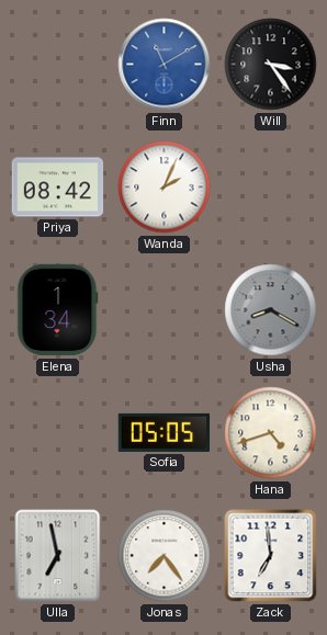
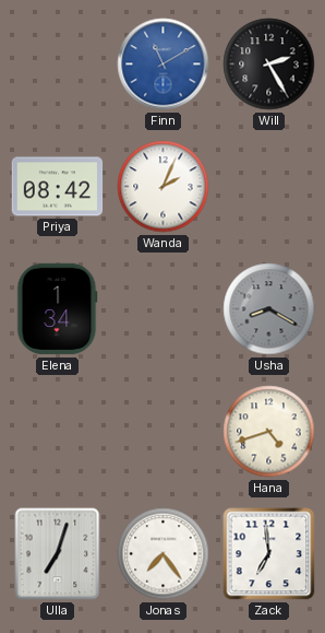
Will: 3:24 -> 2:25 (269, 65)
Sofia: 05:05 -> none (165, 432)
Ulla: 6:58 -> 7:03 (58, 554)
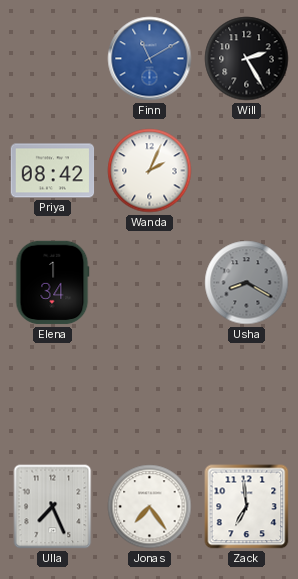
Hana: 4:42 -> none (269, 432)
Ulla: 7:03 -> 7:26 (53, 507)
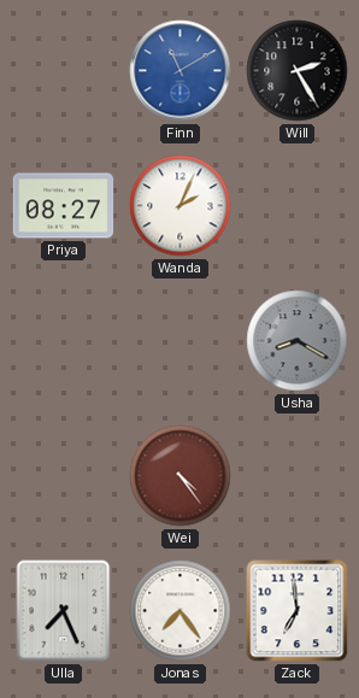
Priya: 08:42 -> 08:27 (64, 206)
Elena: 1:34 -> none (53, 283)
Wei: none -> 4:24 (181, 476)
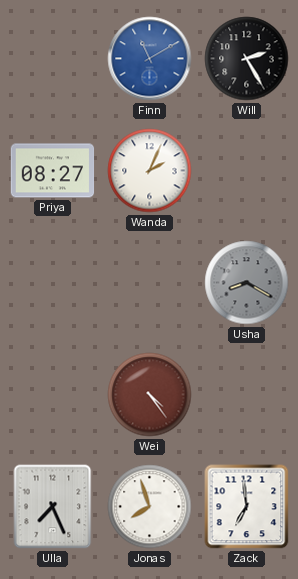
Jonas: 7:24 -> 7:57 (150, 507)
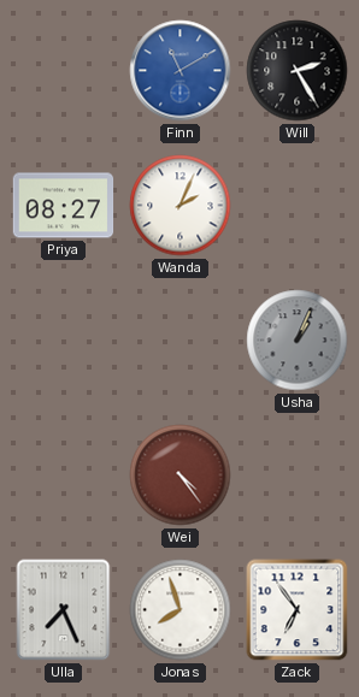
Usha: 8:20 -> 1:04 (298, 341)
Zack: 6:59 -> 6:54 (298, 610)
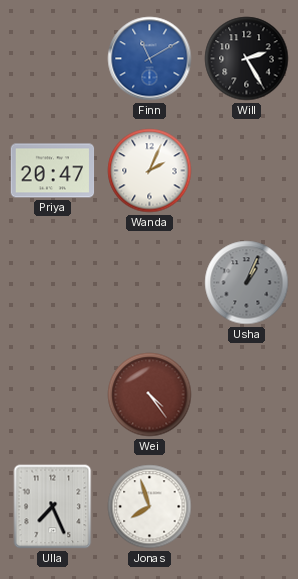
Priya: 08:27 -> 20:47 (53, 171)
Zack: 6:54 -> none (298, 610)
